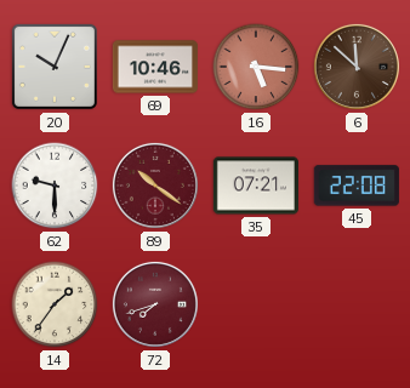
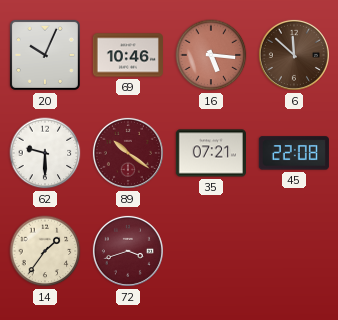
72: 7:42 -> 3:42 (128, 251)
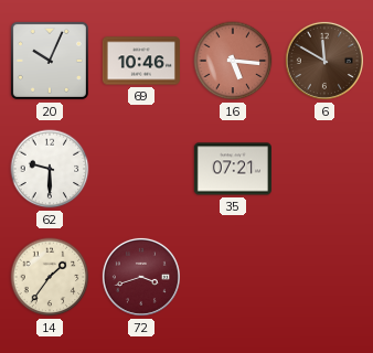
6: 11:52 -> 11:50 (324, 61)
89: 10:21 -> none (128, 153)
45: 22:08 -> none (294, 153)
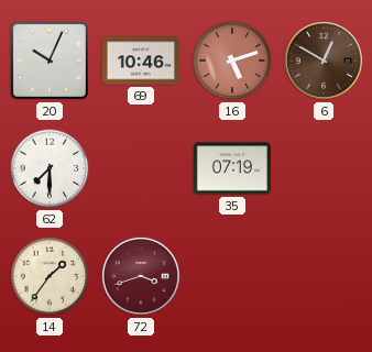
16: 5:16 -> 5:12 (232, 61)
6: 11:50 -> 12:50 (324, 61)
62: 9:30 -> 7:30 (50, 168)
35: 07:21 -> 07:19 (232, 168)
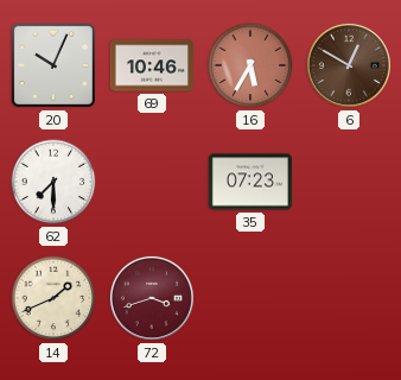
16: 5:12 -> 5:35 (250, 65)
35: 07:19 -> 07:23 (250, 182)
14: 1:36 -> 1:41 (53, 298)
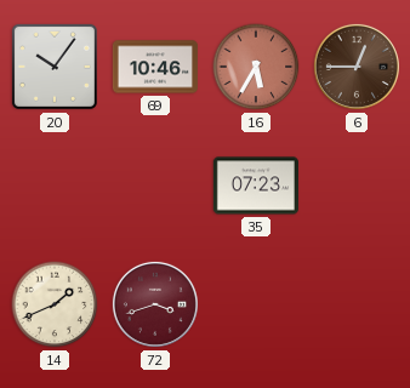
20: 10:04 -> 10:06 (55, 67)
6: 12:50 -> 12:45 (357, 67)
62: 7:30 -> none (53, 182)
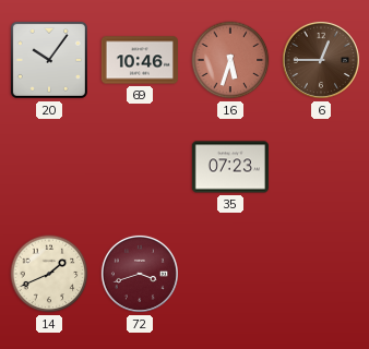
16: 5:35 -> 5:33 (230, 60)
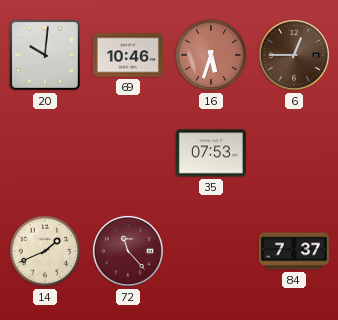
20: 10:06 -> 10:01 (45, 55)
35: 07:23 -> 07:53 (211, 153)
72: 3:42 -> 11:23 (128, 251)
84: none -> 7:37 (294, 251)
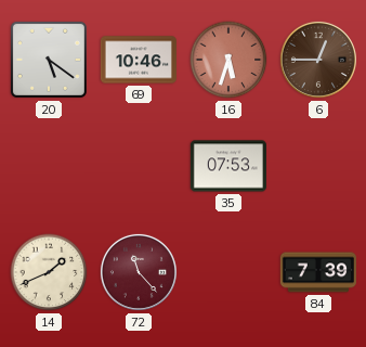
20: 10:01 -> 5:21 (49, 60)
84: 7:37 -> 7:39 (318, 272)
